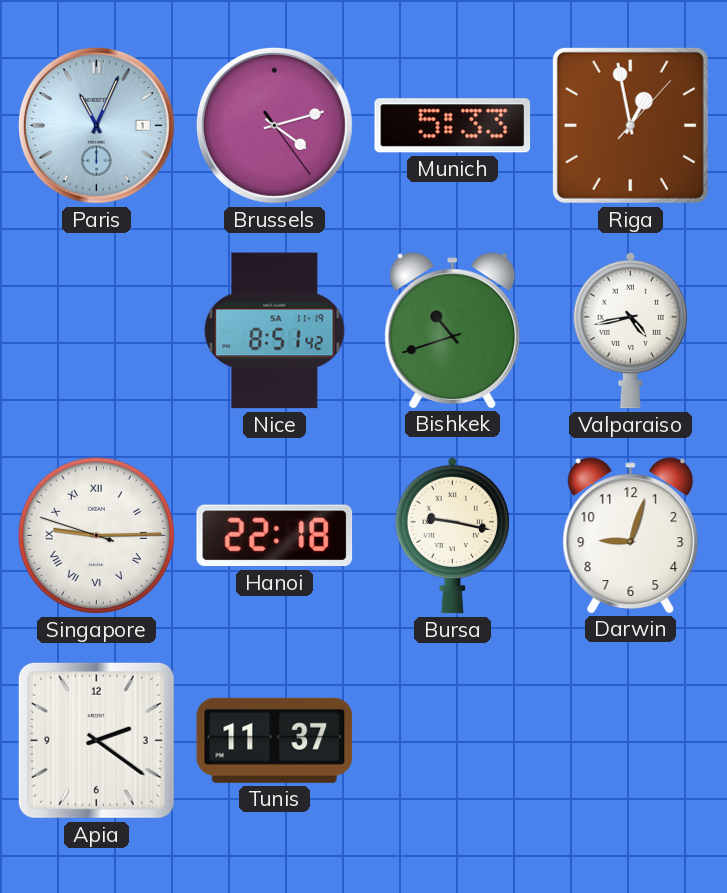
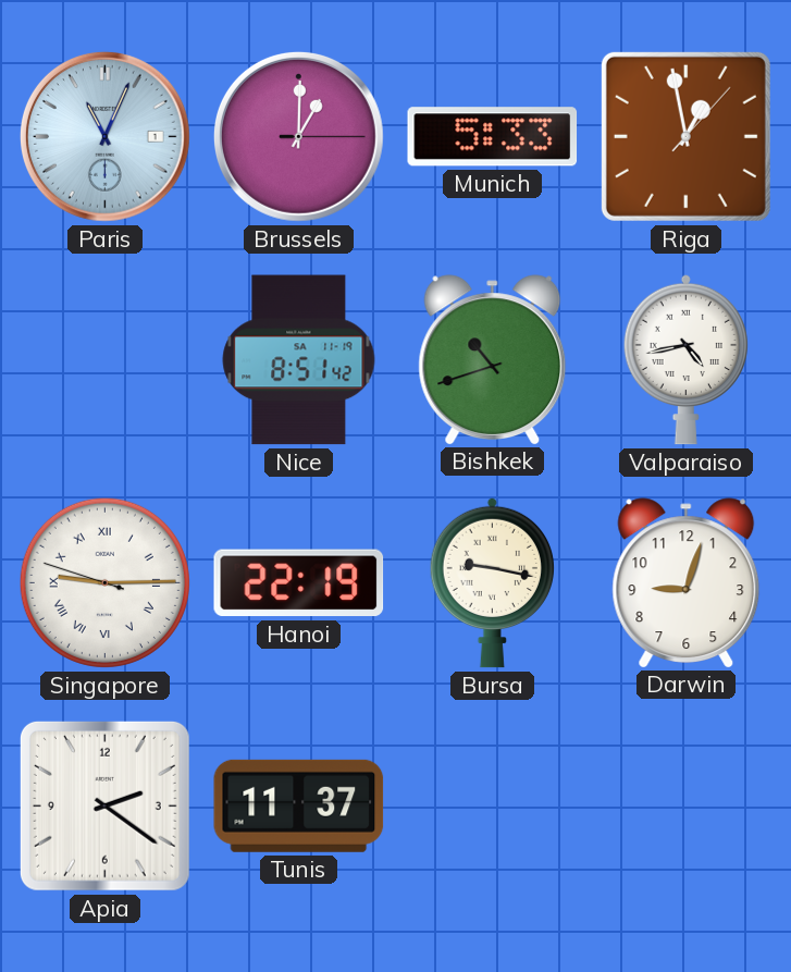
Brussels: 4:12 -> 1:00 (298, 136)
Hanoi: 22:18 -> 22:19 (299, 583)
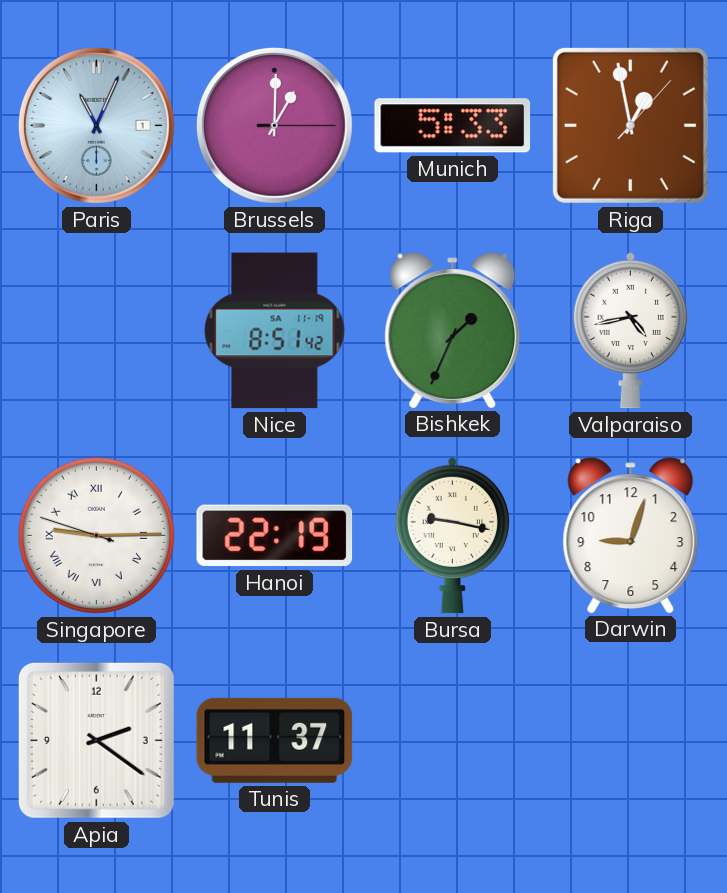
Bishkek: 10:42 -> 1:34 (453, 330)
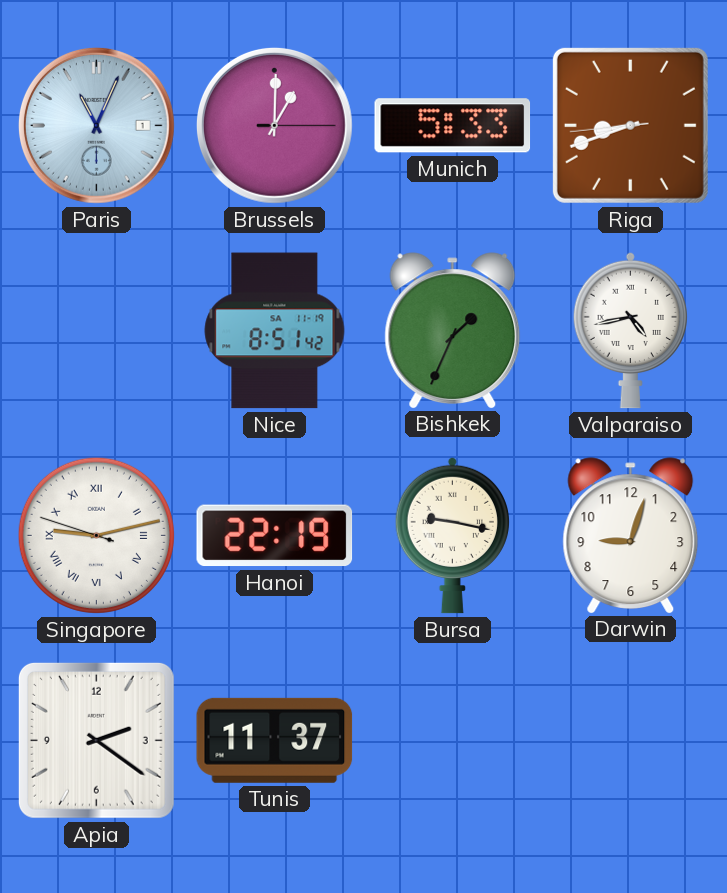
Riga: 12:58 -> 8:41 (630, 125)
Singapore: 9:14 -> 9:12 (96, 535)
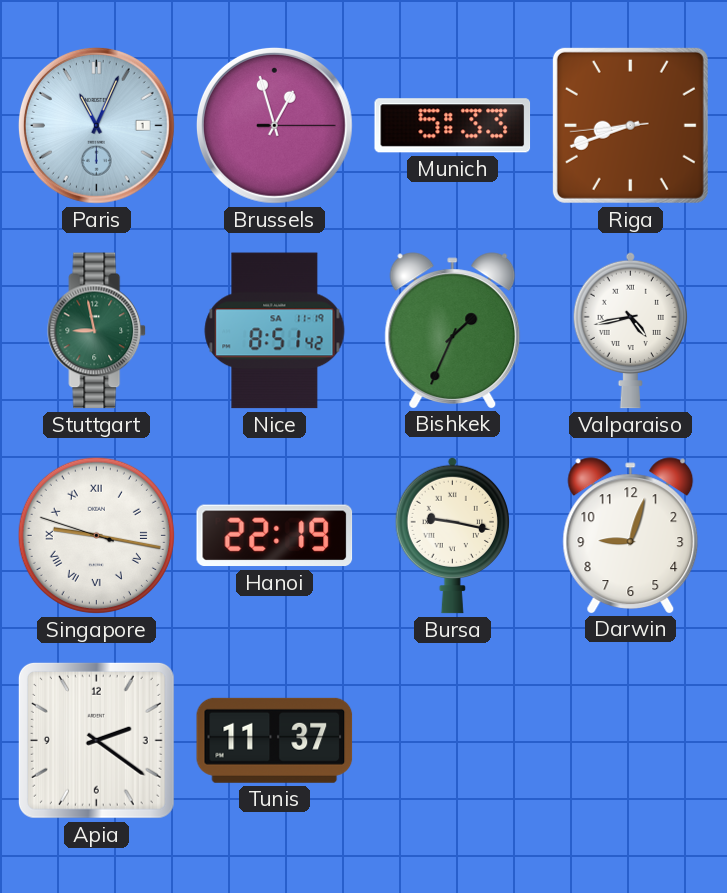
Brussels: 1:00 -> 12:57 (274, 125)
Stuttgart: none -> 8:58 (97, 331)
Singapore: 9:12 -> 9:16 (96, 535)
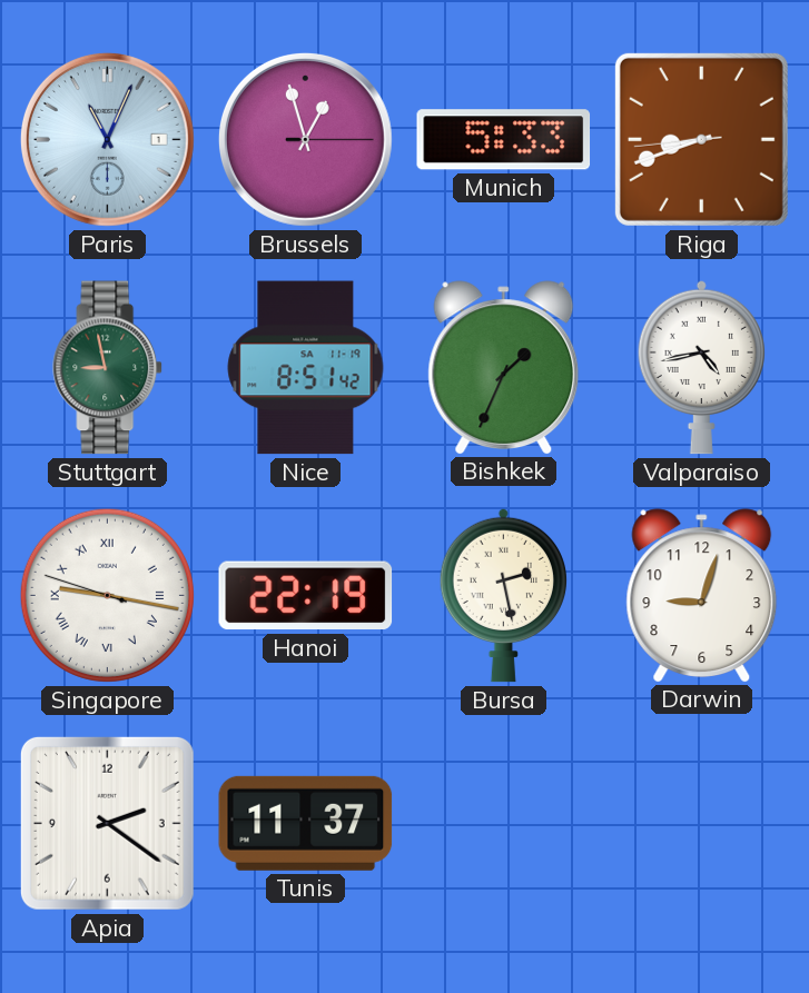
Bursa: 9:17 -> 2:28 (503, 595)
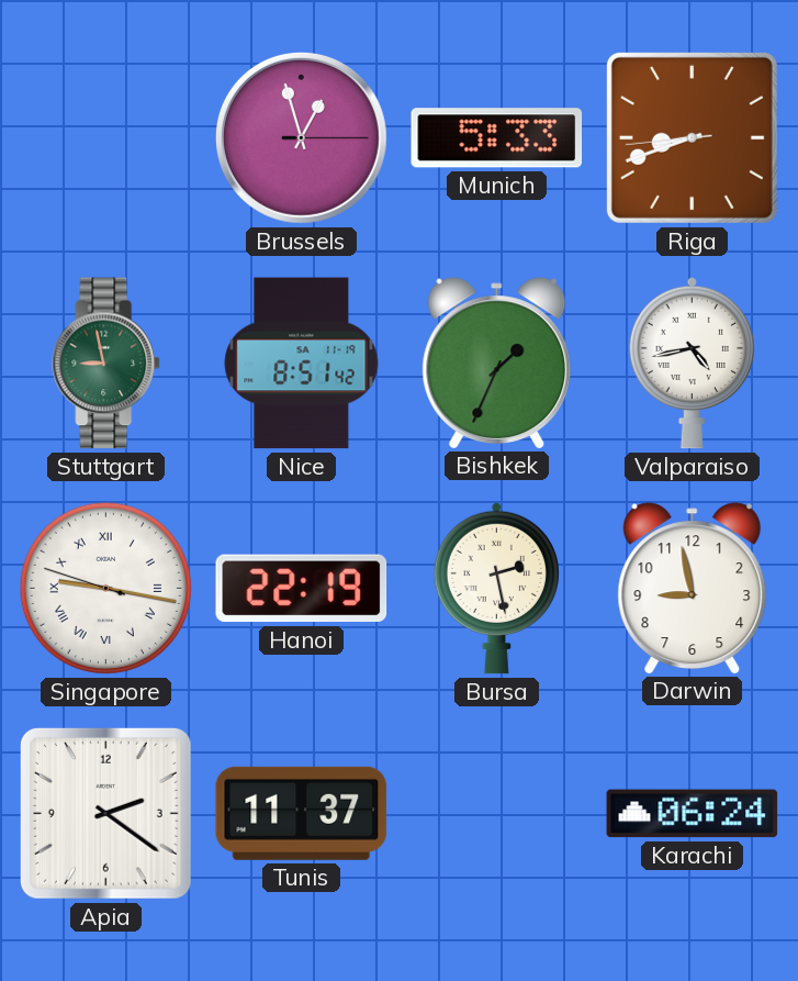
Paris: 11:04 -> none (107, 139)
Darwin: 9:03 -> 8:58 (693, 588)
Karachi: none -> 06:24 (693, 814)
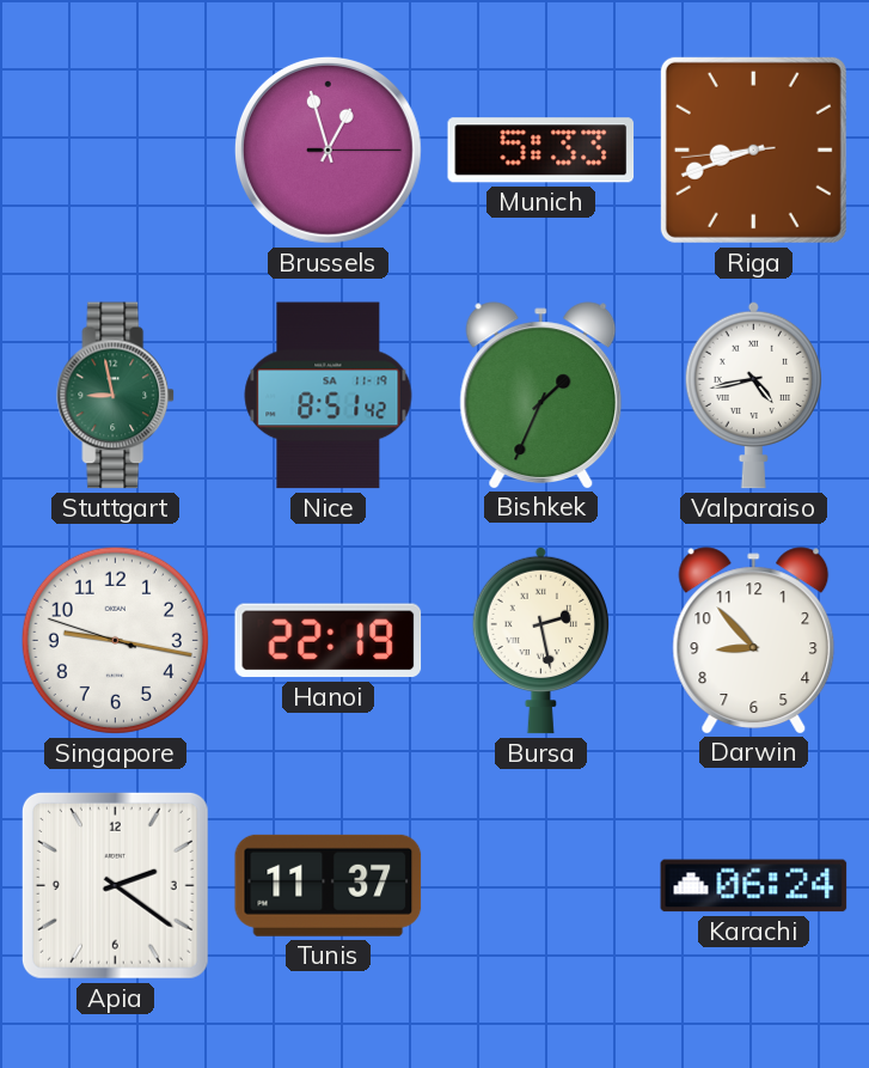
Singapore numerals: Roman -> Arabic (115, 640)
Darwin: 8:58 -> 8:53 (754, 640)
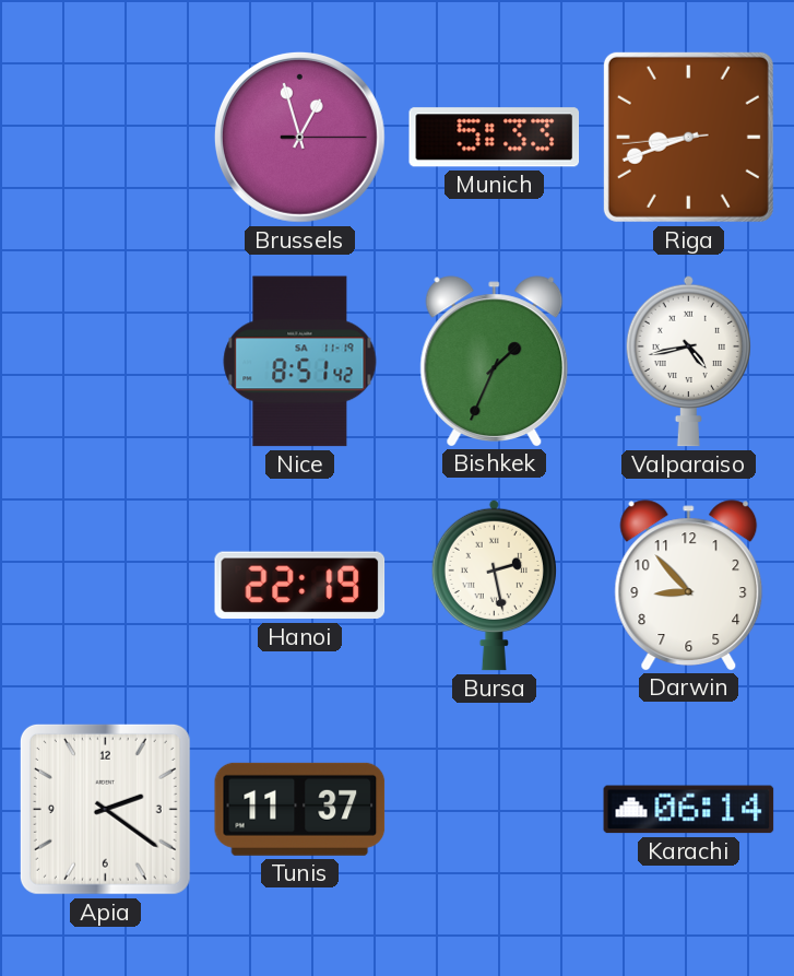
Stuttgart: 8:58 -> none (116, 396)
Singapore: 9:16 -> none (115, 640)
Karachi: 06:24 -> 06:14 (689, 810)
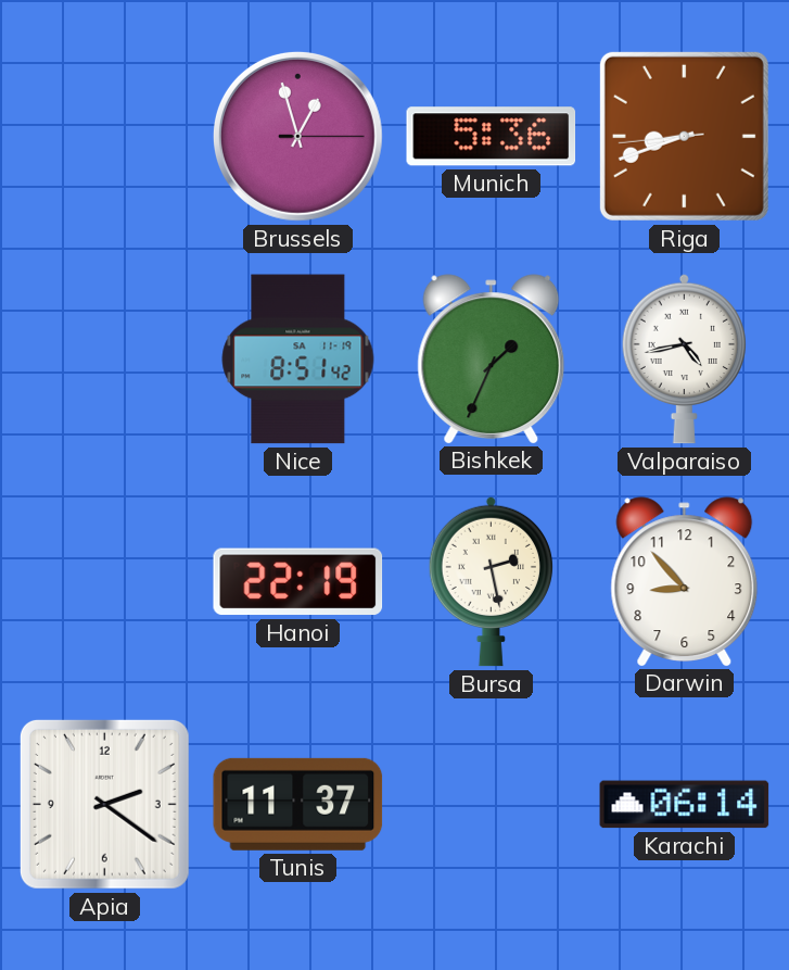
Munich: 5:33 -> 5:36 (492, 137)
